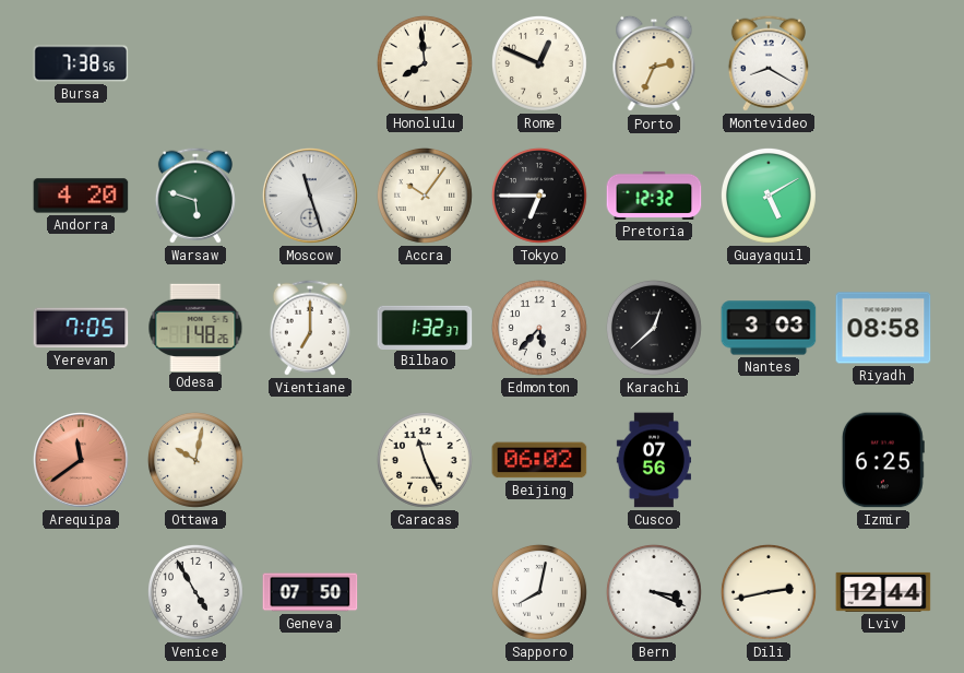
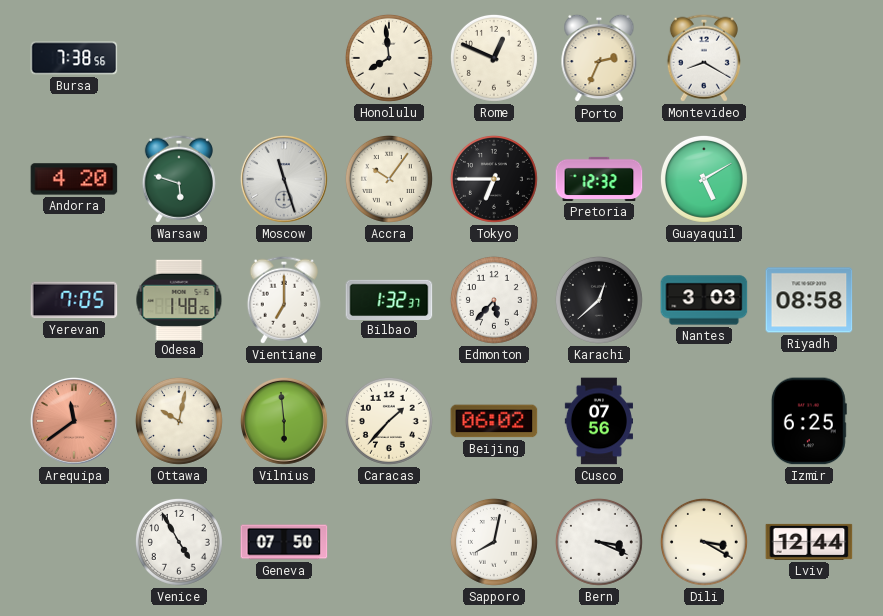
Vilnius: none -> 5:59 (284, 421)
Caracas: 11:26 -> 1:37 (389, 421)
Dili: 2:43 -> 3:20 (704, 542)
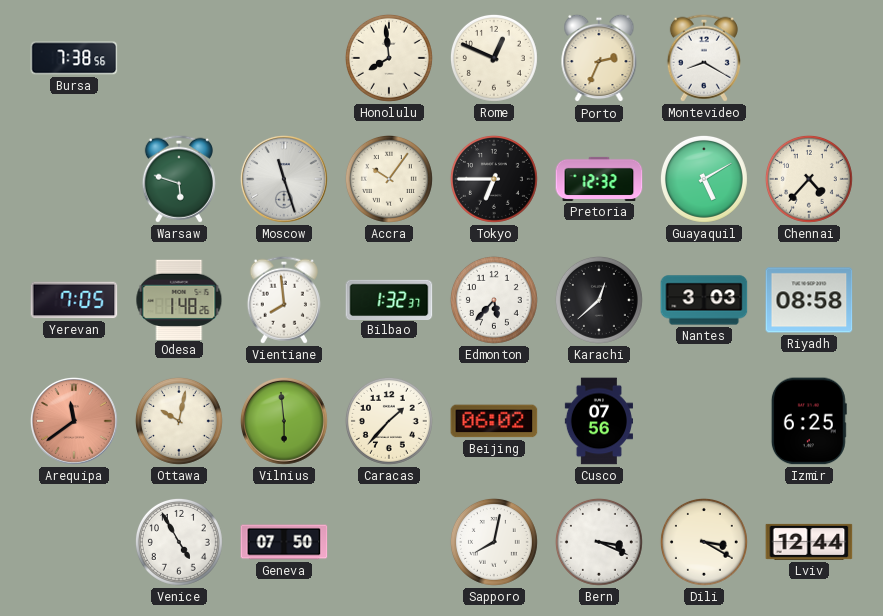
Andorra: 4:20 -> none (74, 179)
Chennai: none -> 4:37 (809, 179)
Vientiane: 7:00 -> 7:59 (284, 300)
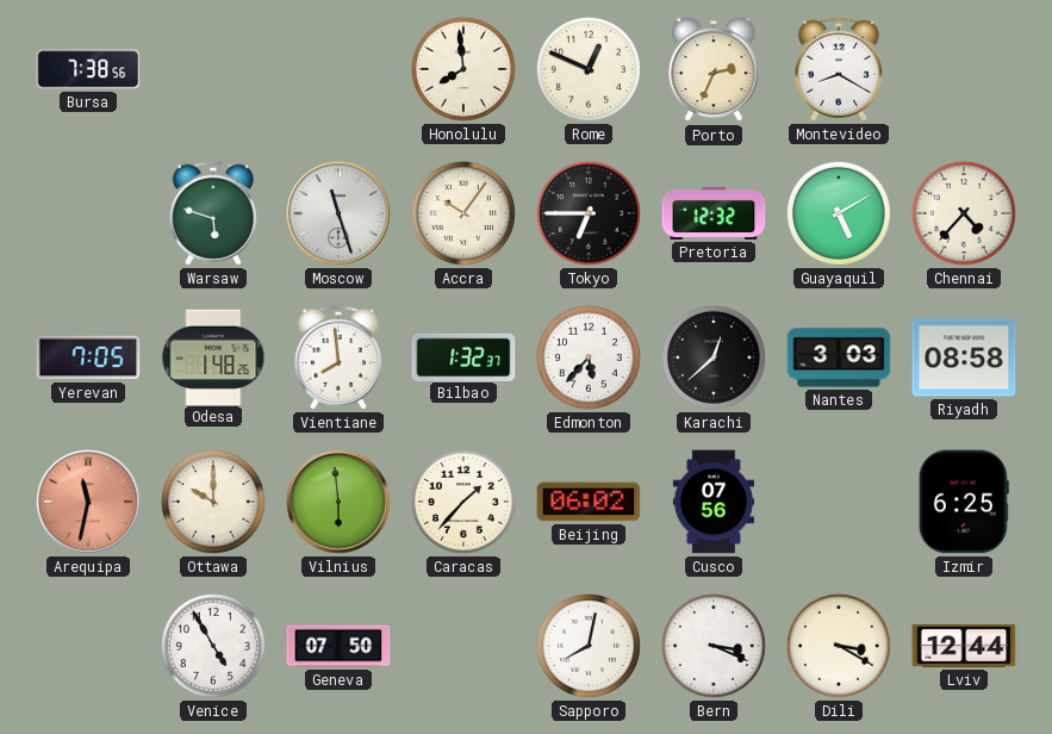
Arequipa: 11:39 -> 11:32 (88, 502)
Ottawa: 10:02 -> 10:00 (213, 502)
